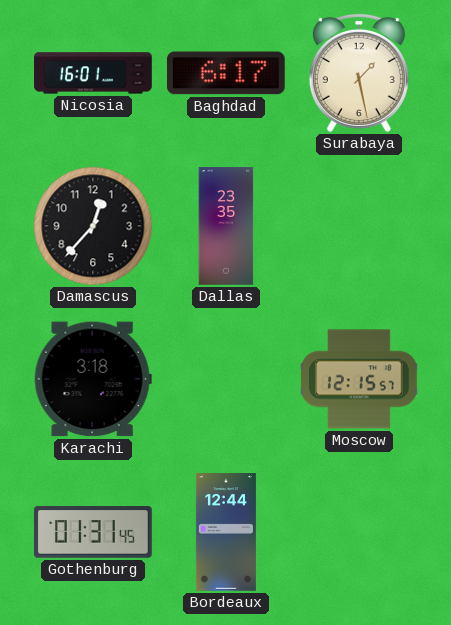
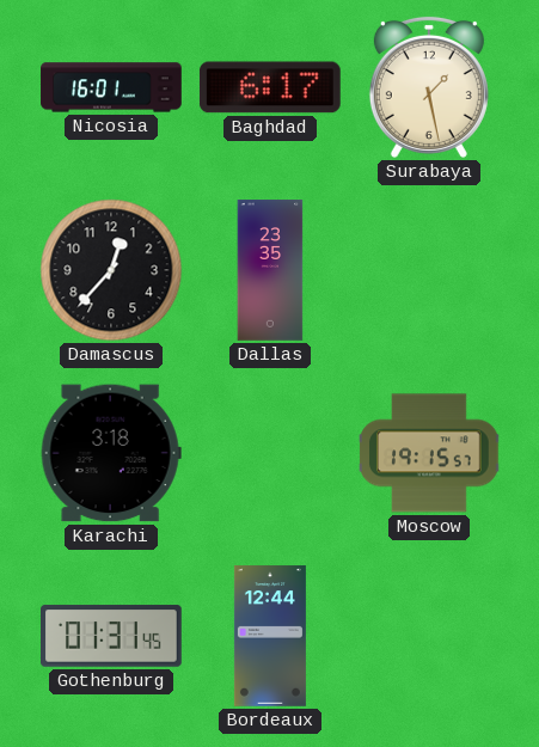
Moscow: 12:15 -> 19:15 (429, 453)
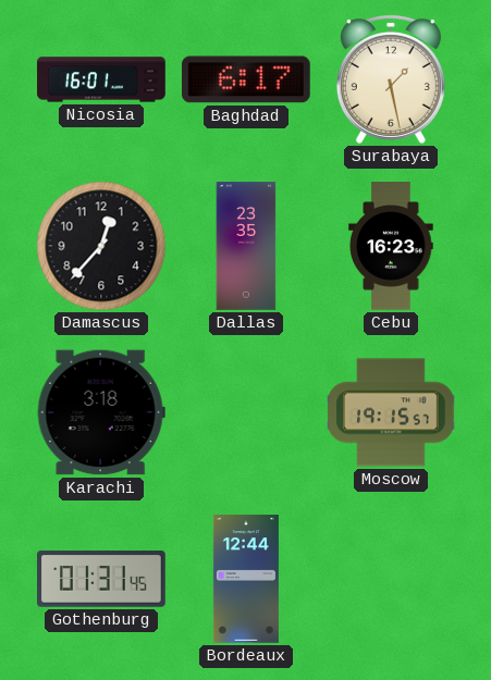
Cebu: none -> 16:23 (391, 246)
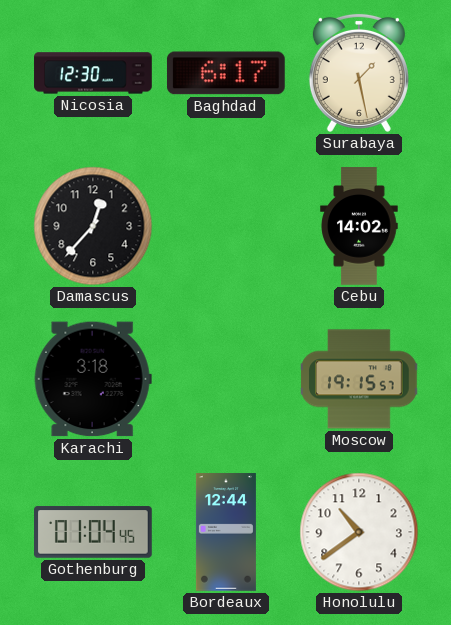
Nicosia: 16:01 -> 12:30 (93, 73)
Dallas: 23:35 -> none (246, 246)
Cebu: 16:23 -> 14:02 (359, 226)
Gothenburg: 01:31 -> 01:04 (94, 532)
Honolulu: none -> 10:39 (359, 532)
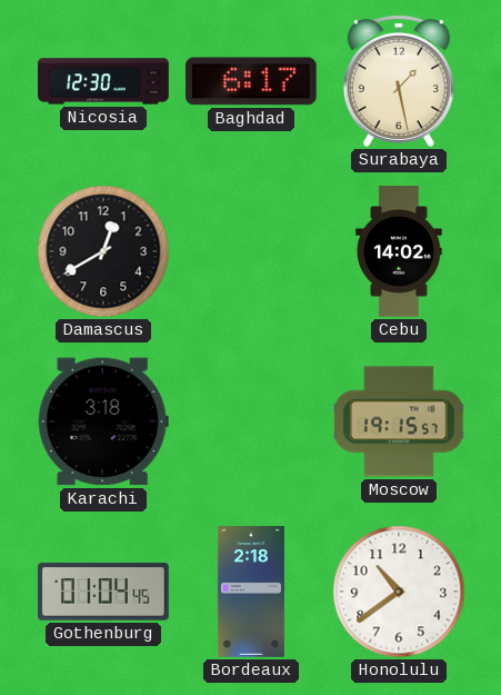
Damascus: 12:37 -> 12:40 (103, 251)
Bordeaux: 12:44 -> 2:18 (251, 592)
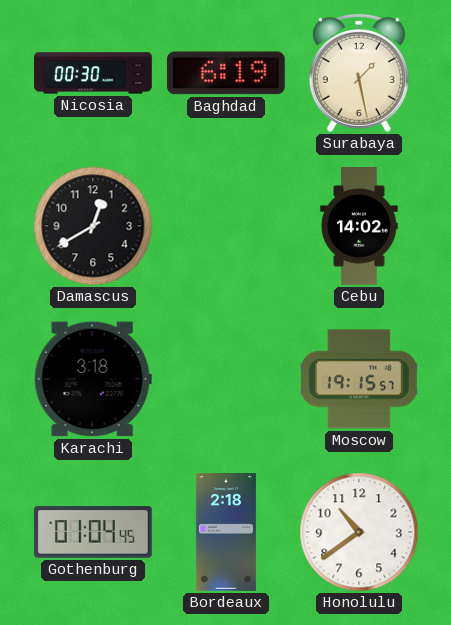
Nicosia: 12:30 -> 00:30 (93, 73)
Baghdad: 6:17 -> 6:19 (226, 73)
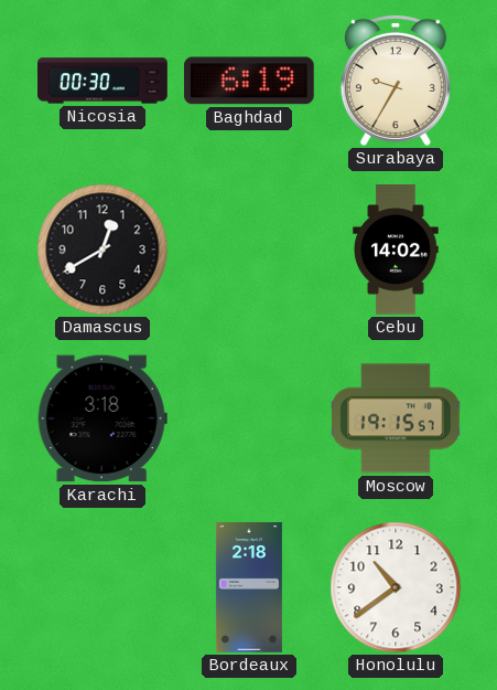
Surabaya: 1:28 -> 9:35 (396, 81)
Gothenburg: 01:04 -> none (94, 532)
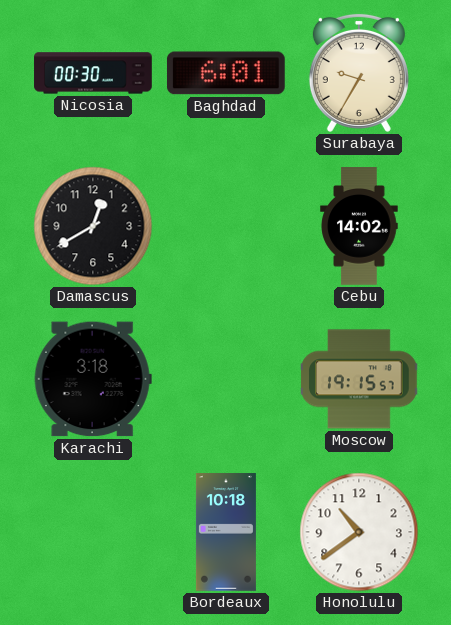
Baghdad: 6:19 -> 6:01 (226, 73)
Bordeaux: 2:18 -> 10:18 (226, 532)
